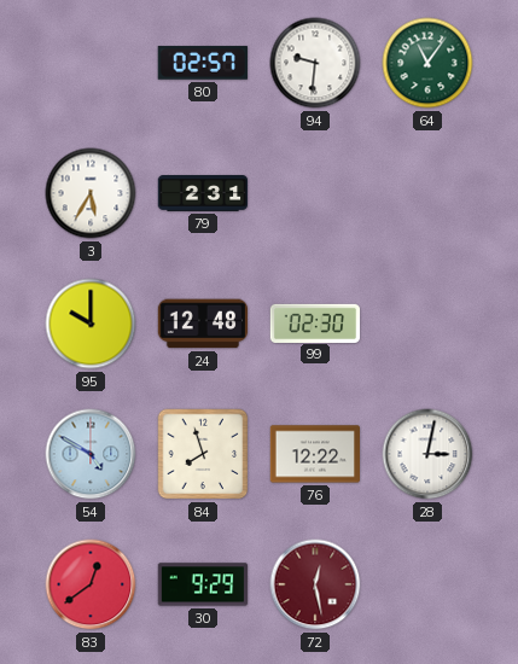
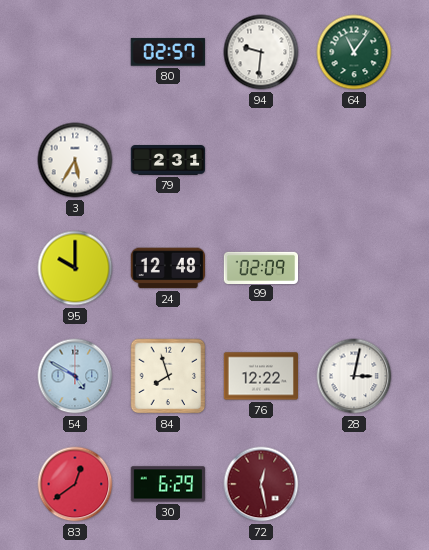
99: 02:30 -> 02:09 (261, 267)
30: 9:29 -> 6:29 (168, 484)
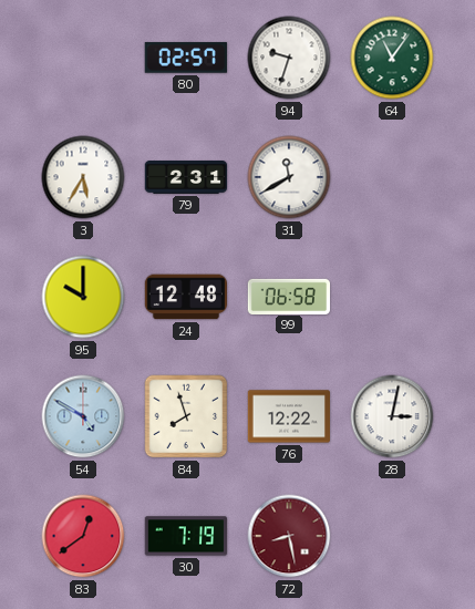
94: 9:31 -> 9:33 (289, 58)
31: none -> 11:40 (289, 177)
99: 02:09 -> 06:58 (289, 296)
30: 6:29 -> 7:19 (186, 536)
72: 12:28 -> 8:28 (289, 536)
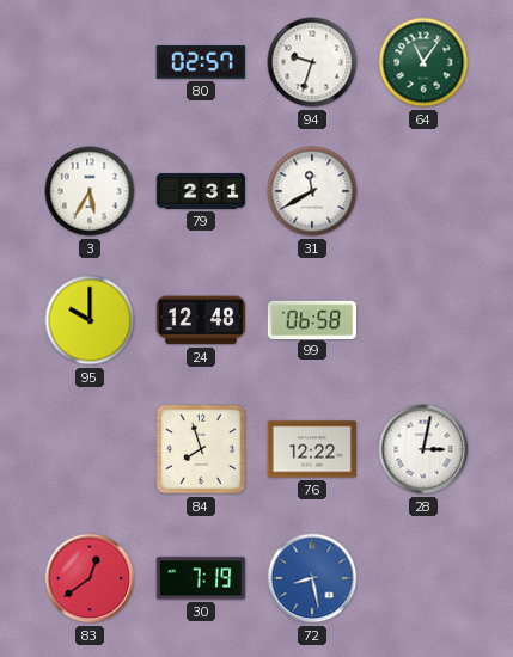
54: 4:50 -> none (83, 416)
72 dial: burgundy -> blue (312, 578)
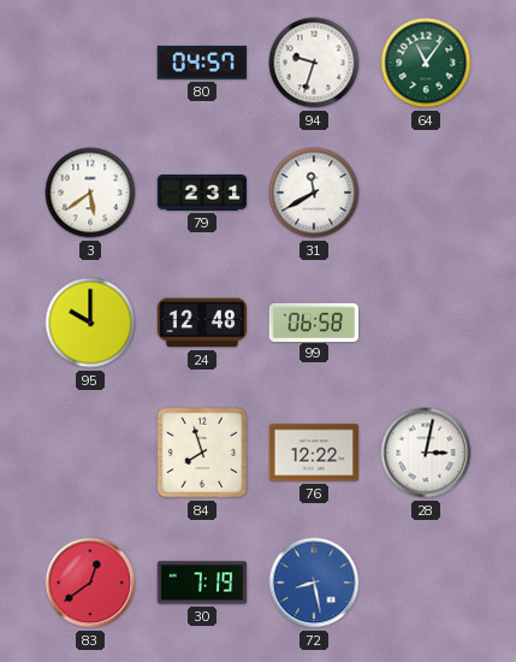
80: 02:57 -> 04:57 (202, 63)
3: 5:35 -> 5:39 (90, 193)
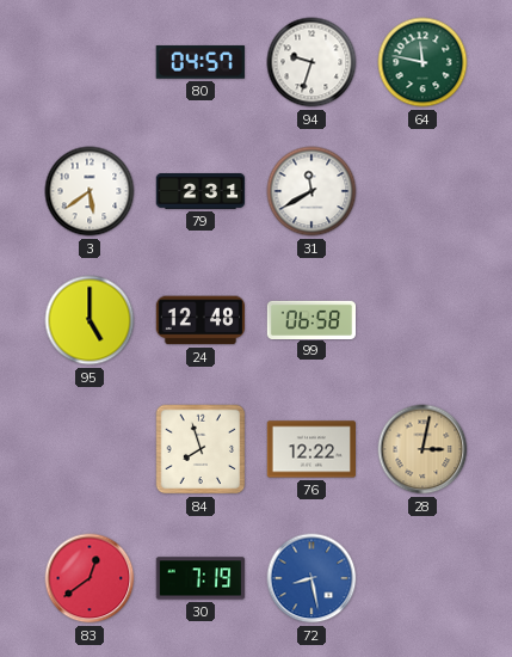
64: 11:06 -> 11:47 (422, 62)
95: 10:00 -> 5:00 (90, 320)
28 dial: white -> champagne (422, 449)
